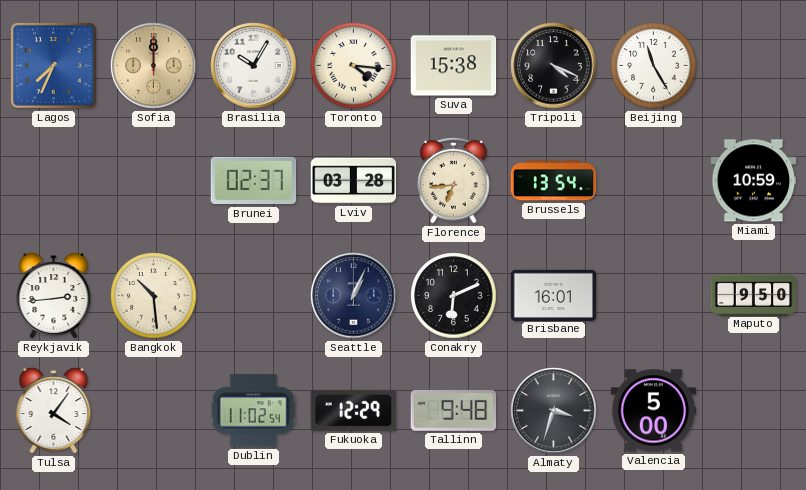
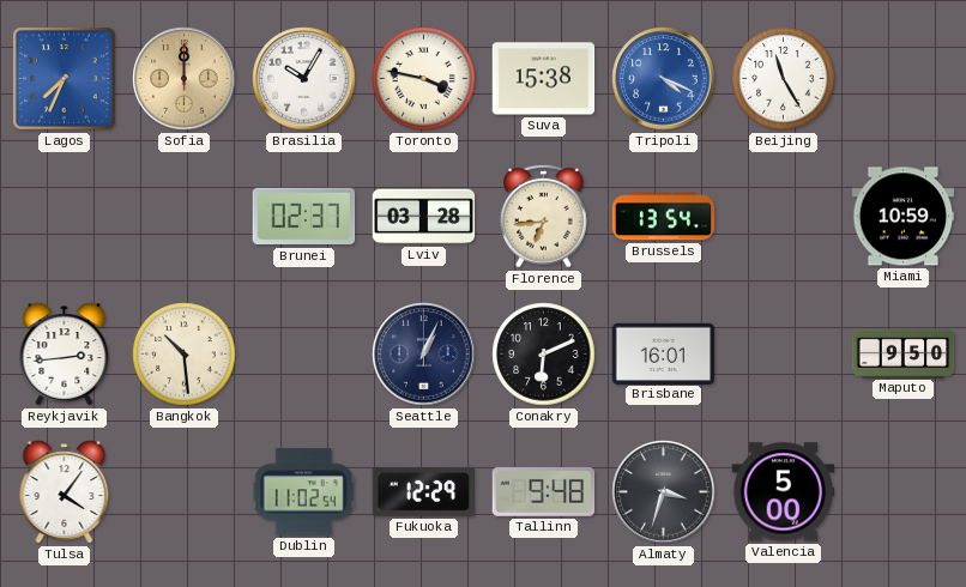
Toronto: 4:16 -> 3:47 (424, 79)
Tripoli dial: black -> blue (664, 79)
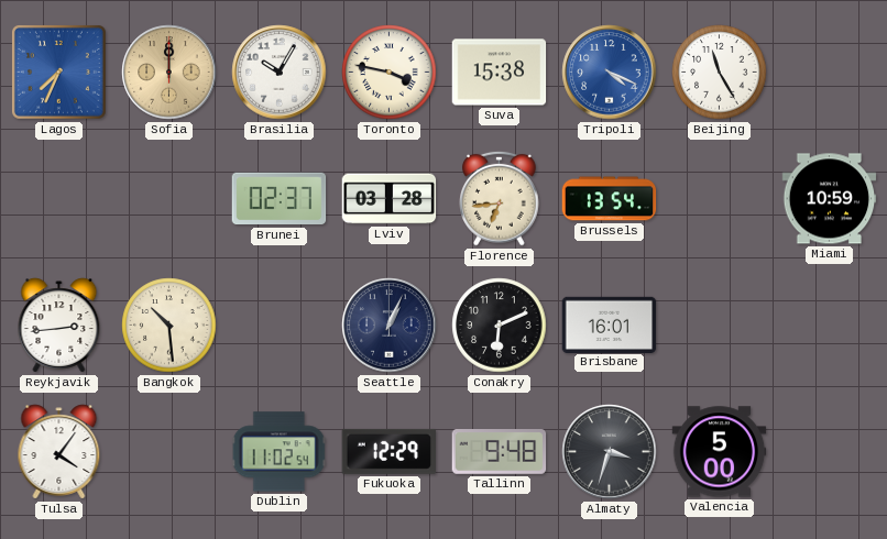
Maputo: 9:50 -> none (904, 353)
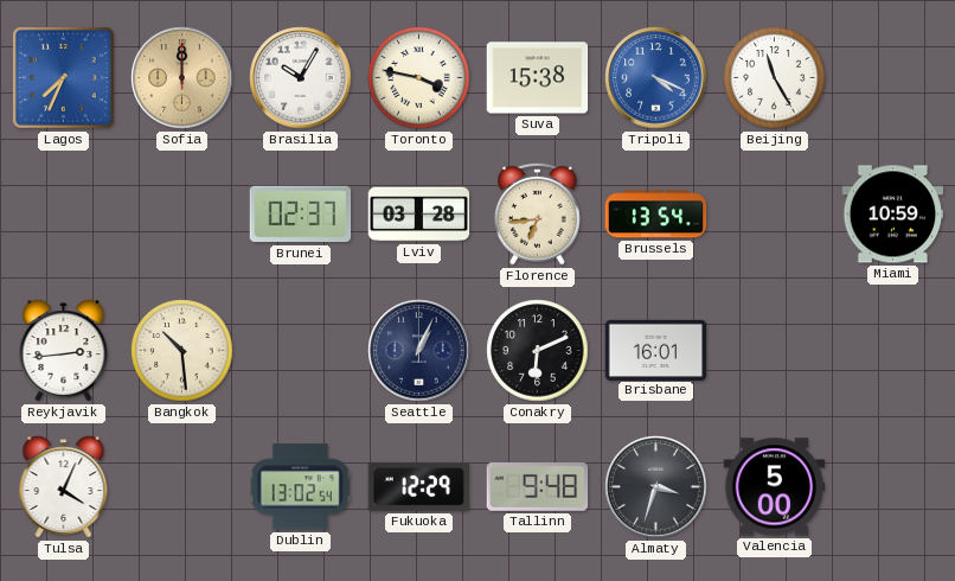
Tulsa: 4:06 -> 4:04 (64, 487)
Dublin: 11:02 -> 13:02 (300, 487)
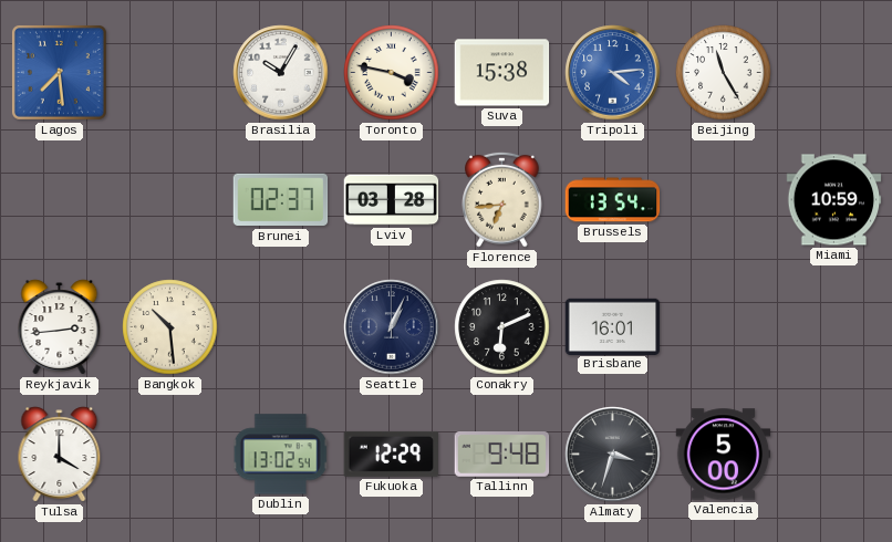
Lagos: 7:34 -> 7:29 (59, 72)
Sofia: 12:00 -> none (182, 78)
Tripoli: 4:19 -> 4:14 (613, 73)
Tulsa: 4:04 -> 4:00 (60, 455)
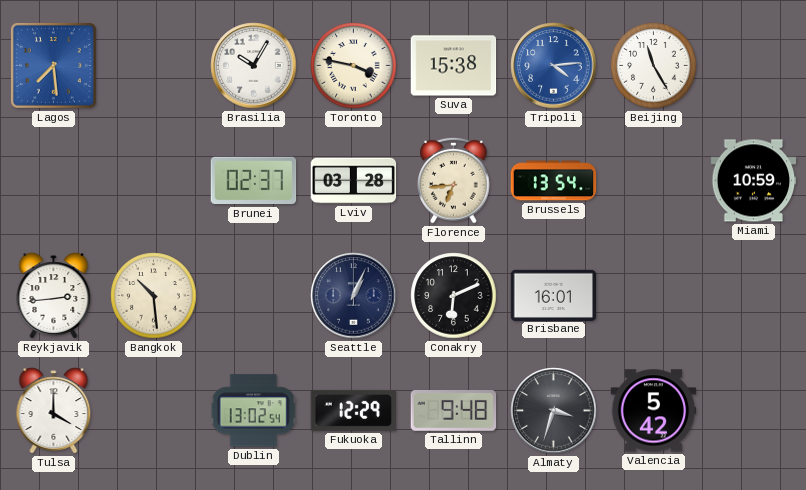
Valencia: 5:00 -> 5:42 (654, 411)
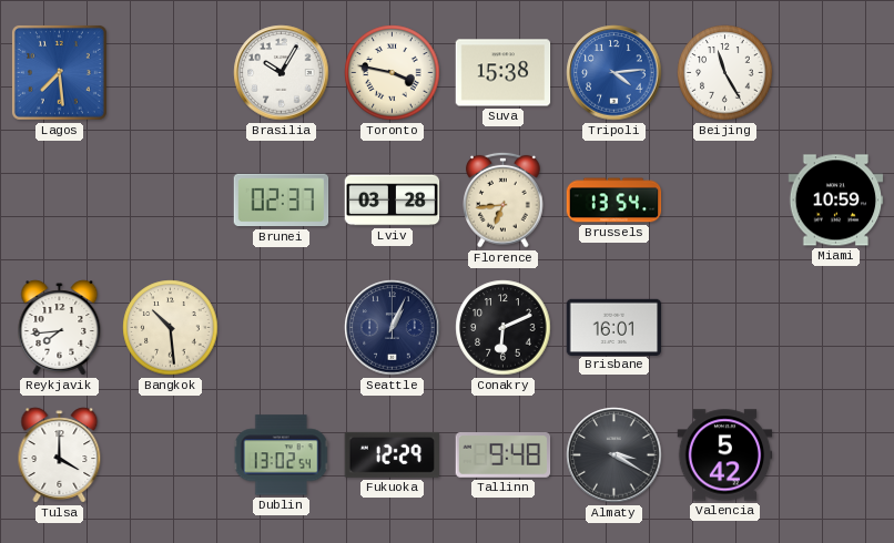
Reykjavik: 2:44 -> 7:44 (60, 328)
Almaty: 3:33 -> 3:20 (614, 455)
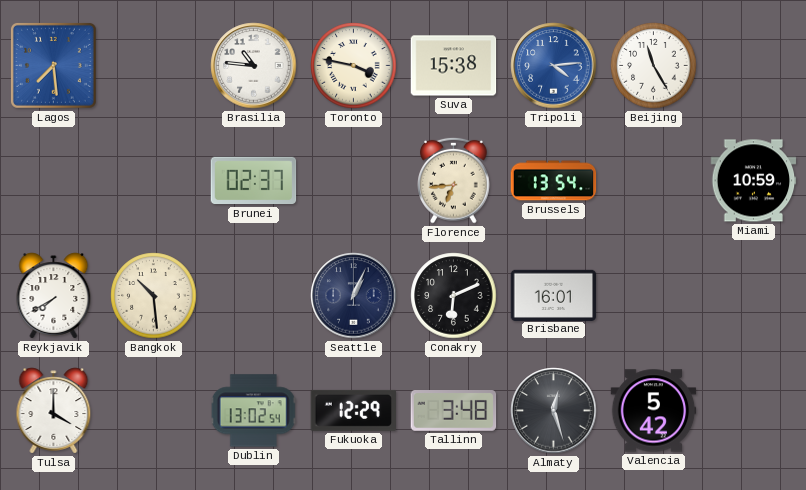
Brasilia: 10:05 -> 10:46 (254, 66)
Lviv: 03:28 -> none (393, 201)
Reykjavik: 7:44 -> 7:40 (54, 296)
Tallinn: 9:48 -> 3:48 (454, 411)
Almaty: 3:20 -> 12:27 (554, 411)
